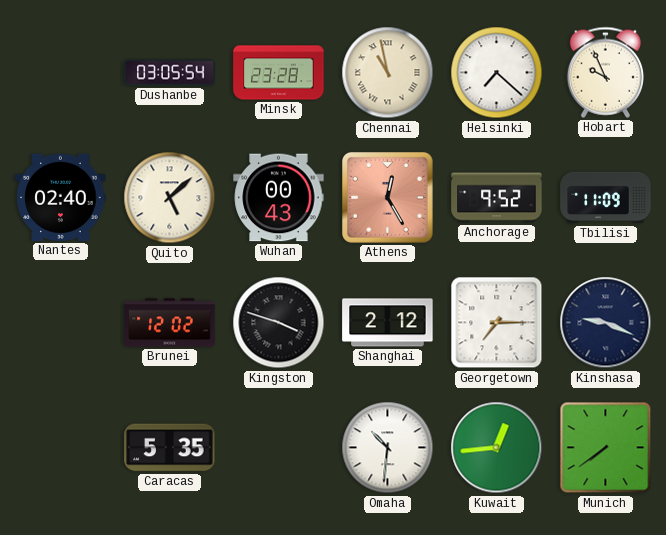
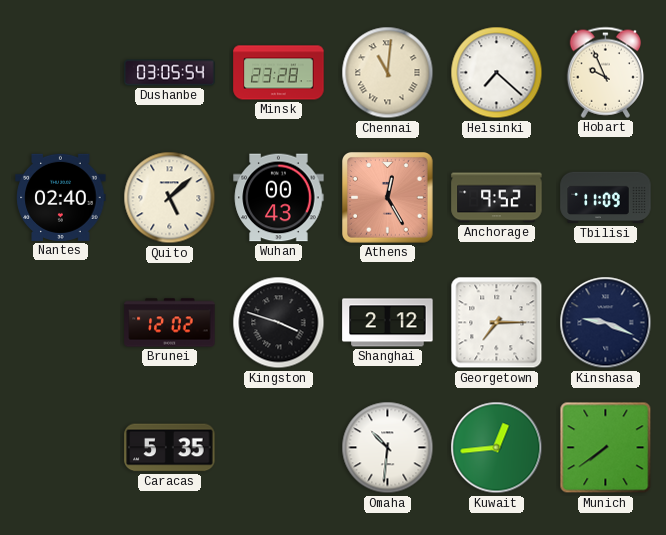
Chennai: 10:58 -> 11:01 (388, 73)
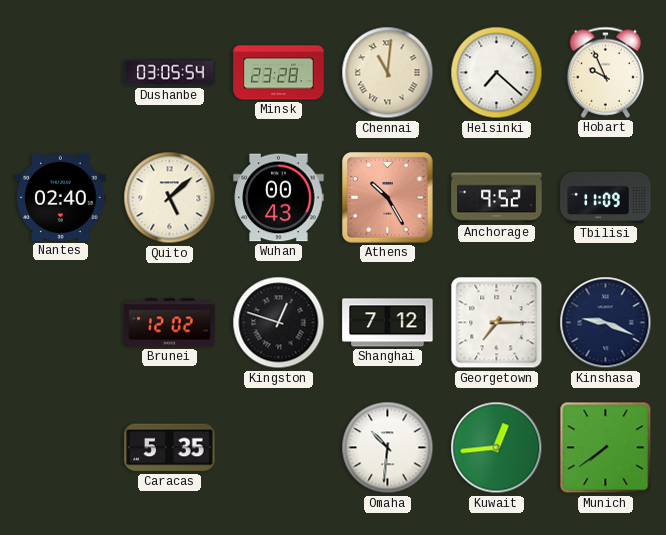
Athens: 12:25 -> 10:25 (388, 198)
Kingston: 3:48 -> 12:48 (279, 323)
Shanghai: 2:12 -> 7:12 (388, 323)
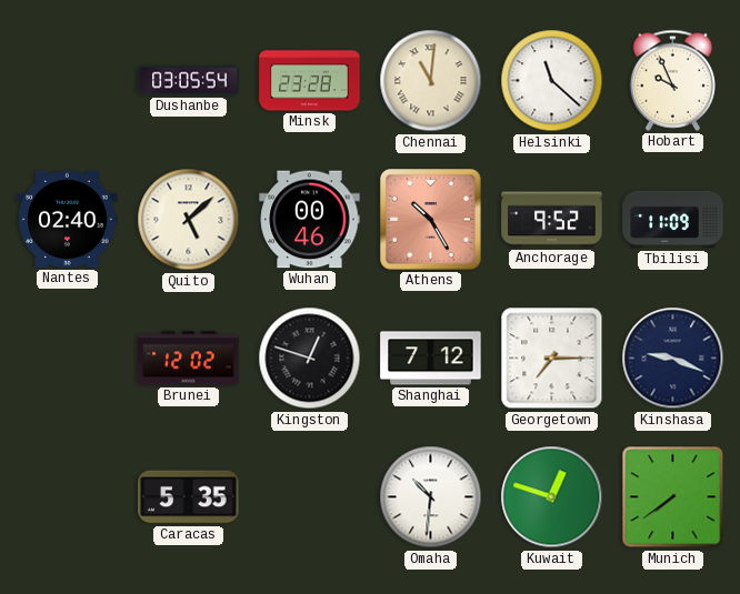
Helsinki: 7:22 -> 11:22 (552, 81)
Wuhan: 00:43 -> 00:46 (310, 220)
Kuwait: 12:44 -> 12:48 (552, 497)
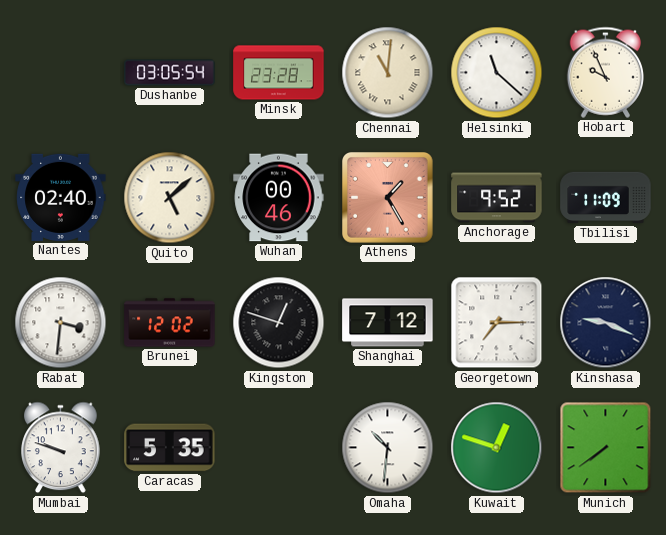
Athens: 10:25 -> 1:25 (388, 198)
Rabat: none -> 3:31 (61, 323)
Mumbai: none -> 9:48 (61, 448)
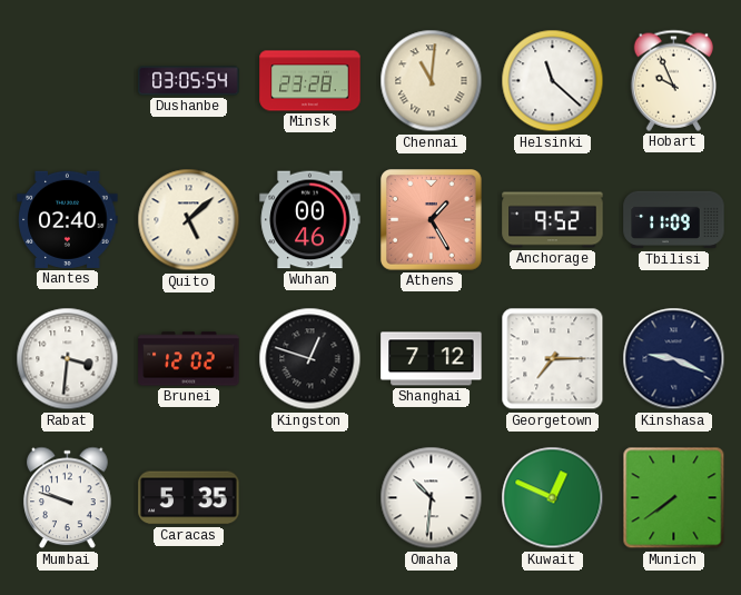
Kuwait: 12:48 -> 12:49 (553, 498)
